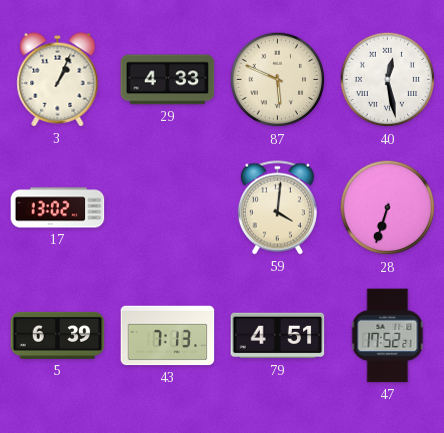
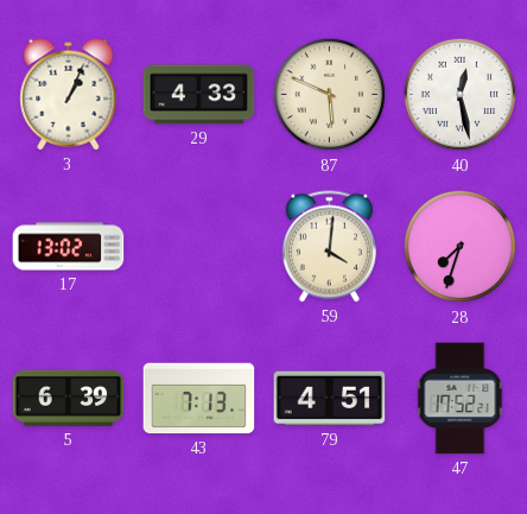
28: 6:33 -> 7:33 (461, 247)
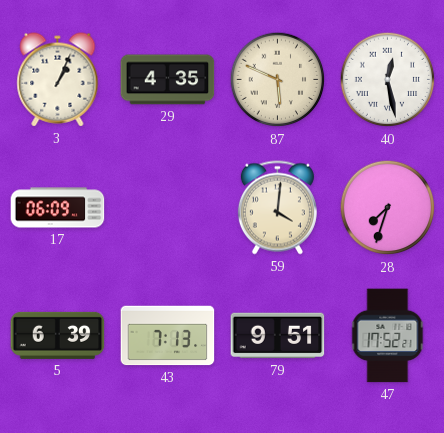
29: 4:33 -> 4:35 (168, 80)
17: 13:02 -> 06:09 (58, 208)
79: 4:51 -> 9:51 (278, 336)
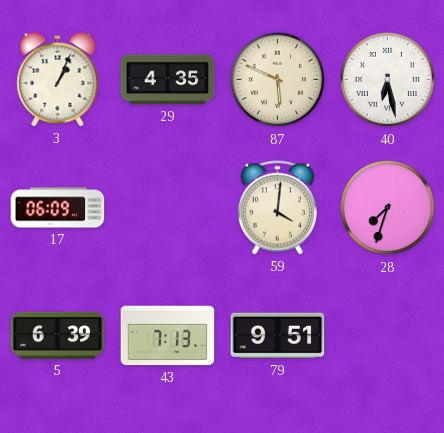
40: 12:28 -> 6:28 (388, 80)
47: 17:52 -> none (388, 336)
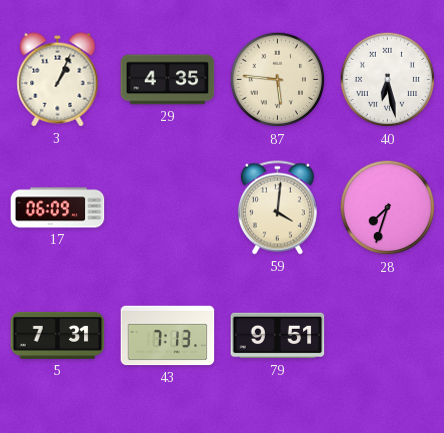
87: 5:49 -> 5:46 (278, 80)
5: 6:39 -> 7:31 (58, 335)
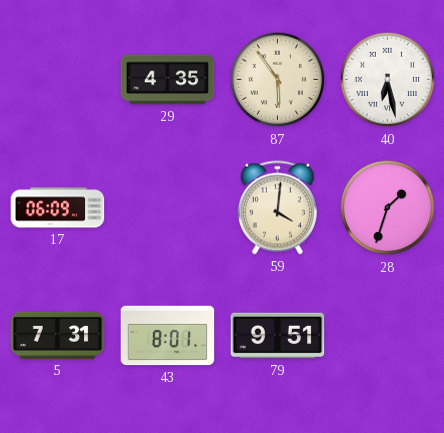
3: 1:04 -> none (58, 80)
87: 5:46 -> 5:54 (278, 80)
28: 7:33 -> 1:33 (388, 208)
43: 7:13 -> 8:01 (168, 336)
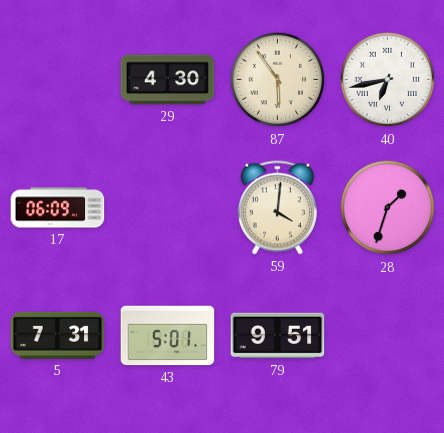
29: 4:35 -> 4:30 (168, 80)
40: 6:28 -> 6:43 (388, 80)
43: 8:01 -> 5:01 (168, 336)
